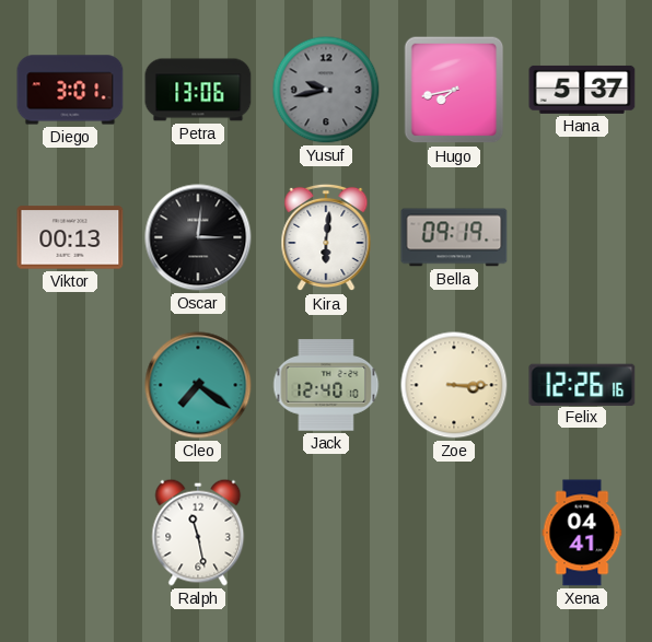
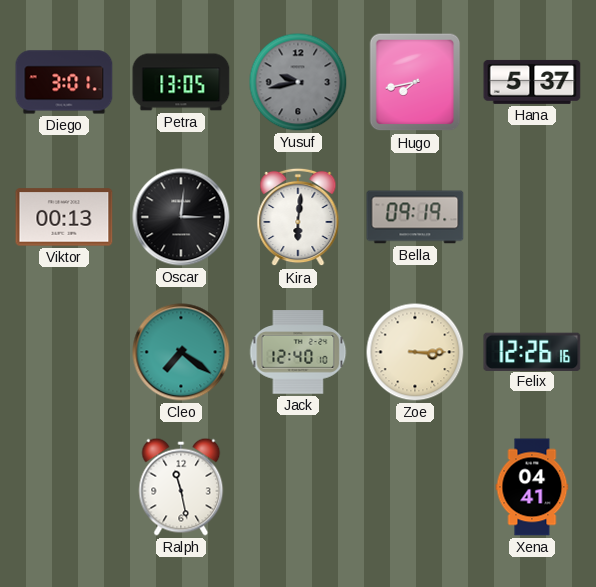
Petra: 13:06 -> 13:05 (181, 82)
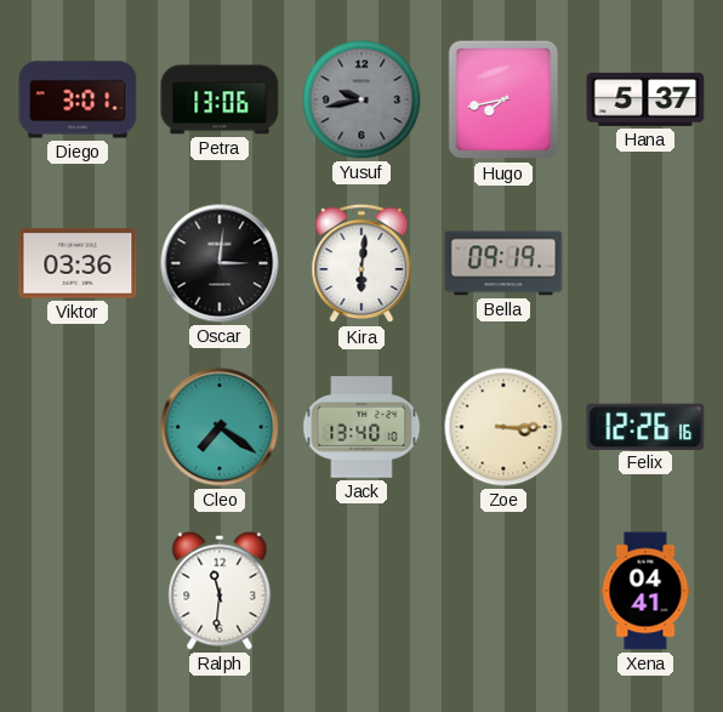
Petra: 13:05 -> 13:06 (220, 99)
Viktor: 00:13 -> 03:36 (78, 263)
Jack: 12:40 -> 13:40 (362, 427)
Ralph: 11:28 -> 11:31 (220, 591)
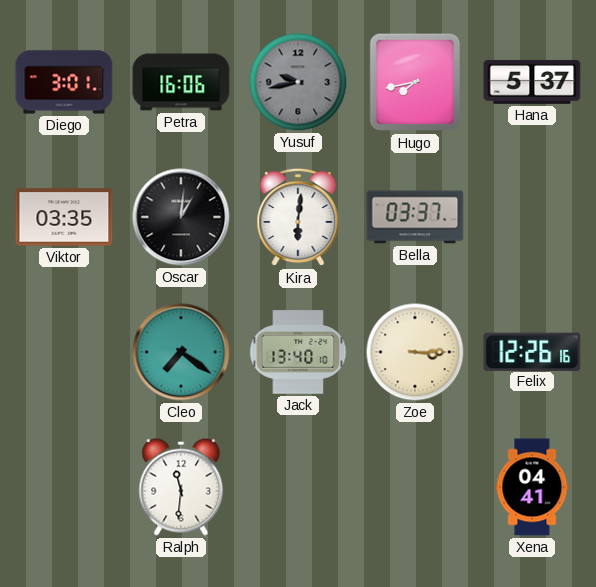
Petra: 13:06 -> 16:06 (181, 82)
Viktor: 03:36 -> 03:35 (64, 217)
Oscar: 3:01 -> 1:01 (181, 217)
Bella: 09:19 -> 03:37 (415, 217)
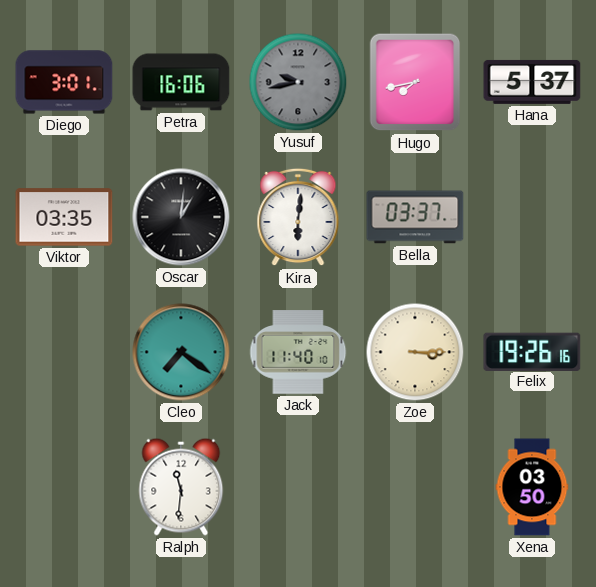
Jack: 13:40 -> 11:40 (298, 352)
Felix: 12:26 -> 19:26 (532, 351)
Xena: 04:41 -> 03:50 (532, 487)
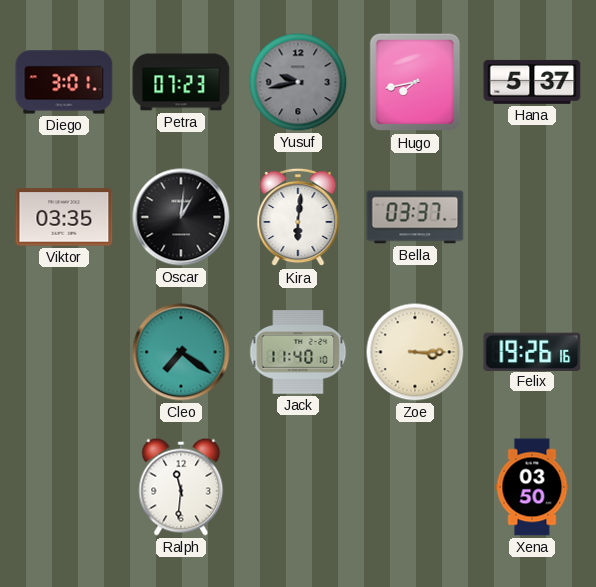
Petra: 16:06 -> 07:23 (181, 82)
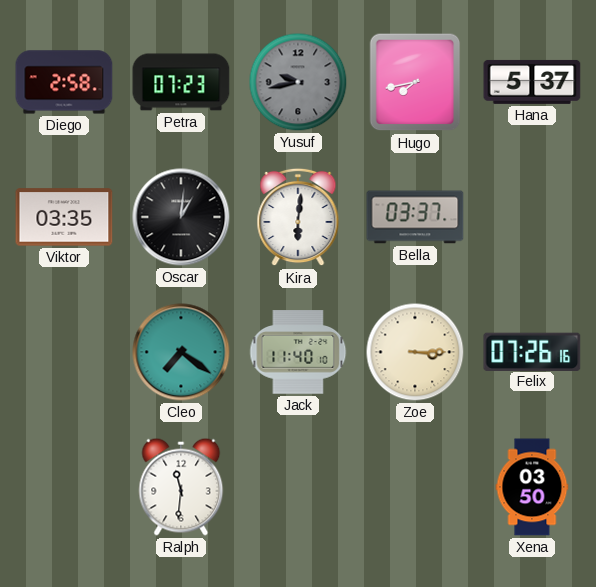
Diego: 3:01 -> 2:58 (64, 82)
Felix: 19:26 -> 07:26 (532, 351)
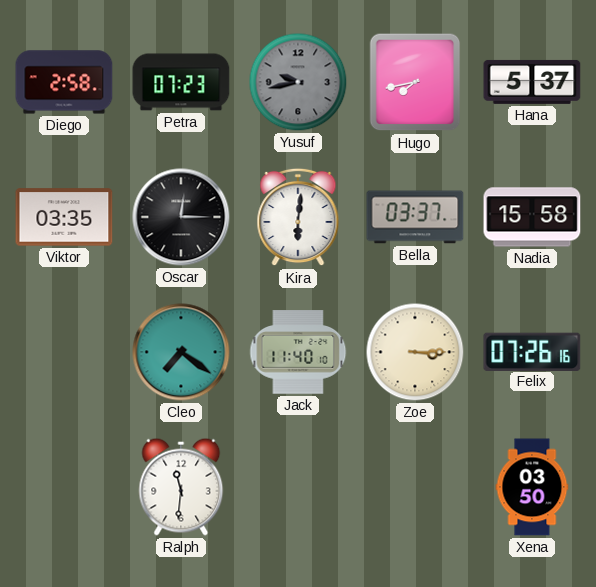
Oscar: 1:01 -> 12:15 (181, 217)
Nadia: none -> 15:58 (532, 217)
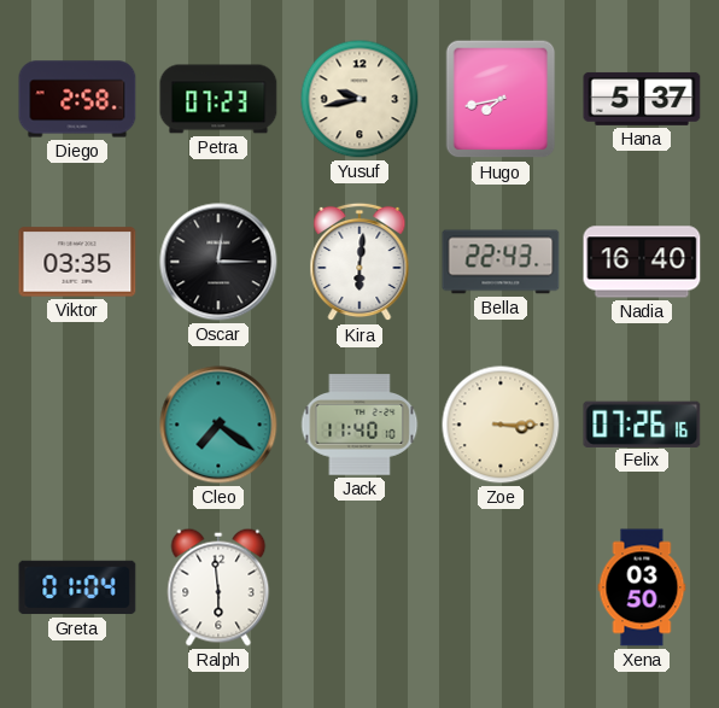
Yusuf dial: grey -> cream (359, 99)
Bella: 03:37 -> 22:43 (501, 262)
Nadia: 15:58 -> 16:40 (642, 262)
Greta: none -> 01:04 (77, 587)
Ralph: 11:31 -> 5:59 (218, 587)
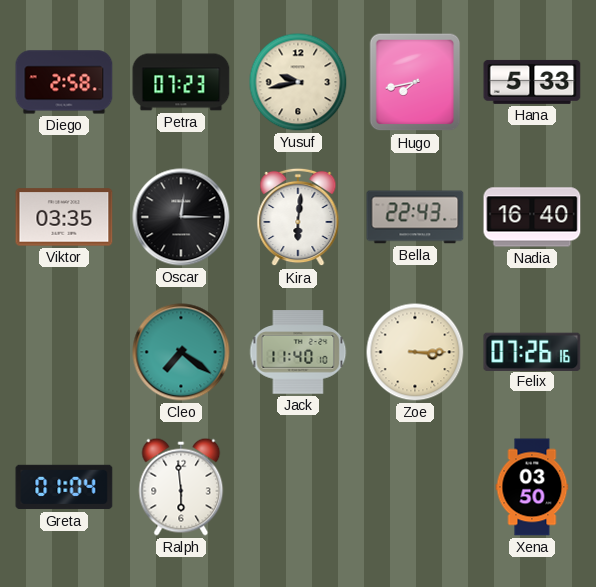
Hana: 5:37 -> 5:33 (532, 82)
